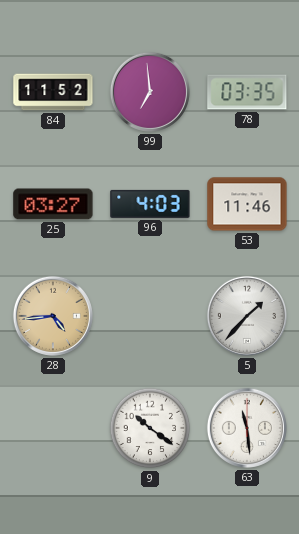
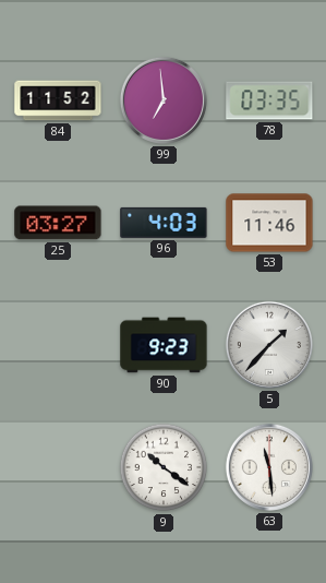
28: 4:44 -> none (53, 316)
90: none -> 9:23 (164, 345)
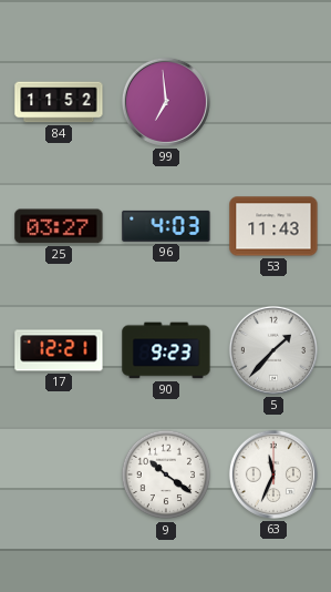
78: 03:35 -> none (269, 100)
53: 11:46 -> 11:43 (273, 226)
17: none -> 12:21 (59, 350)
63: 11:29 -> 11:34 (273, 474)
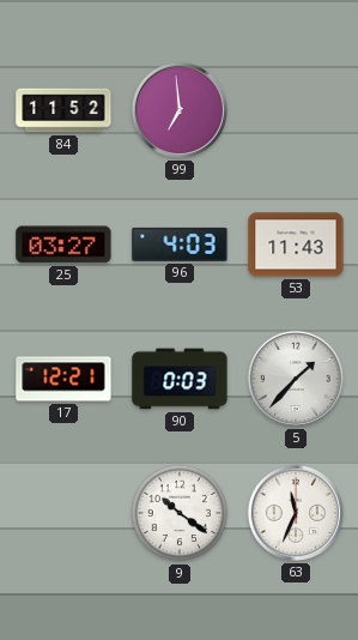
90: 9:23 -> 0:03 (180, 379)
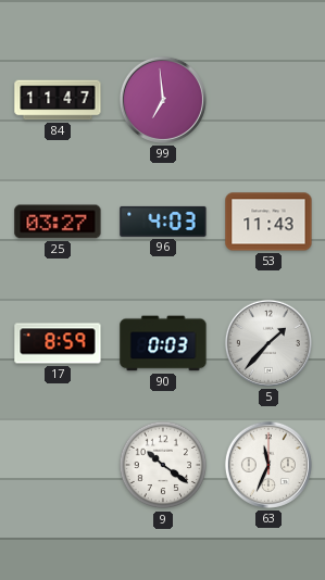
84: 11:52 -> 11:47 (58, 100)
17: 12:21 -> 8:59 (58, 343)
